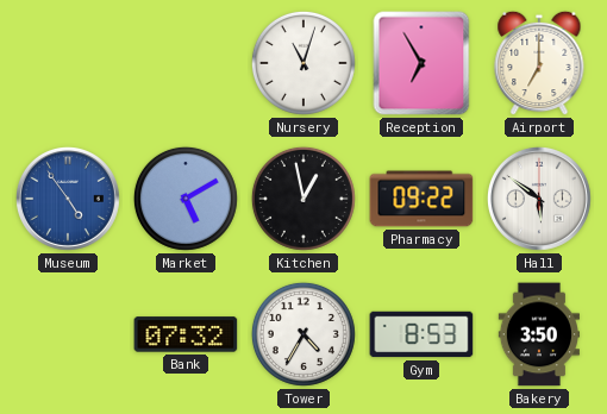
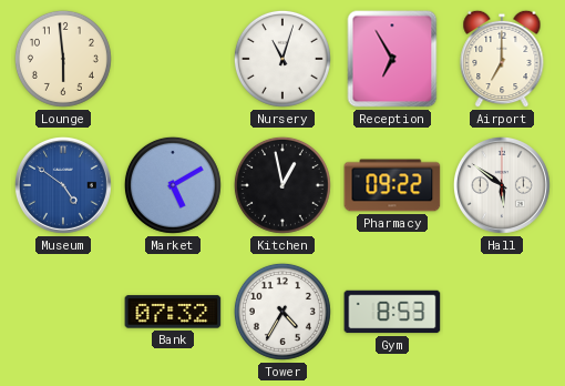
Lounge: none -> 5:59 (63, 59)
Museum: 4:54 -> 4:51 (63, 185)
Bakery: 3:50 -> none (539, 334)
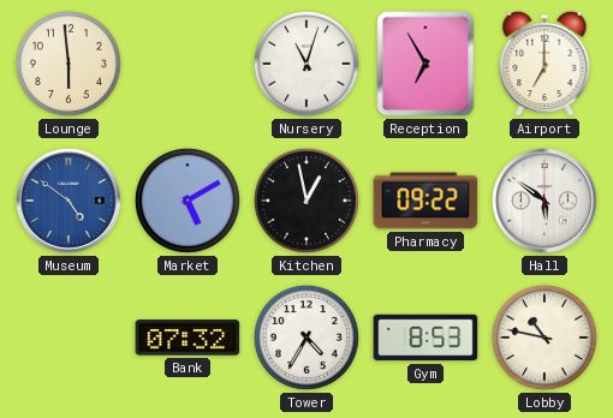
Lobby: none -> 10:47 (544, 338)
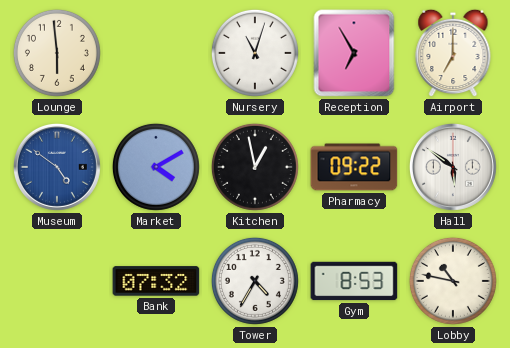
Market: 5:10 -> 4:10 (156, 167)
